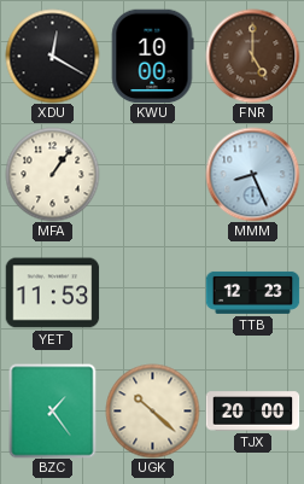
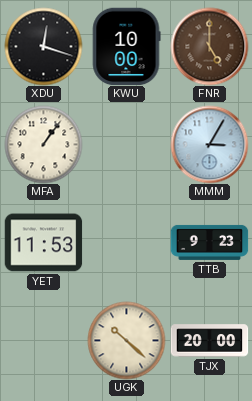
XDU: 12:20 -> 12:18 (43, 46)
MMM: 8:26 -> 3:05 (209, 144)
TTB: 12:23 -> 9:23 (209, 242)
BZC: 1:24 -> none (53, 410)
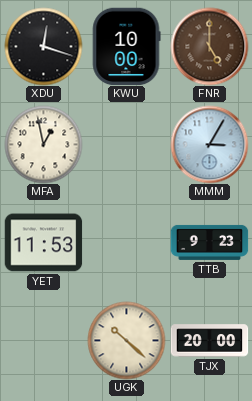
MFA: 1:06 -> 12:58 (43, 144)
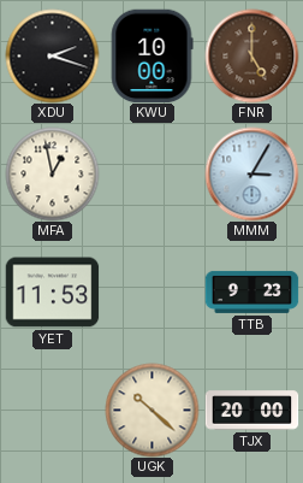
XDU: 12:18 -> 2:18 (52, 55)
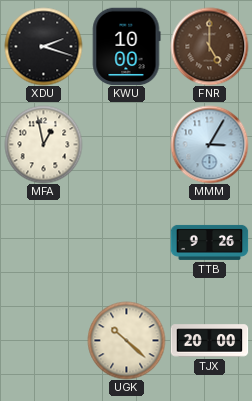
YET: 11:53 -> none (52, 293)
TTB: 9:23 -> 9:26 (209, 242)
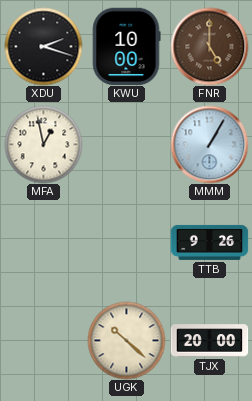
MMM: 3:05 -> 1:05 (209, 144)
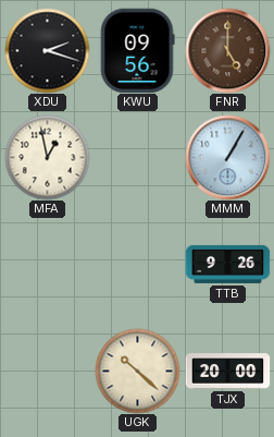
KWU: 10:00 -> 09:56 (137, 50)
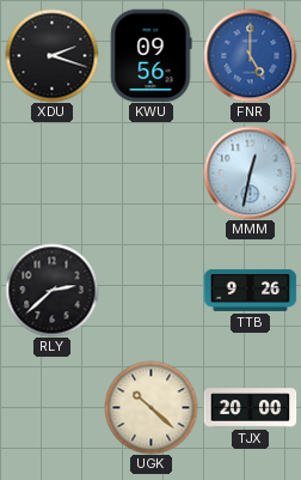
FNR dial: brown -> blue (250, 55)
MFA: 12:58 -> none (47, 157)
MMM: 1:05 -> 12:32 (250, 172)
RLY: none -> 2:38 (51, 290)
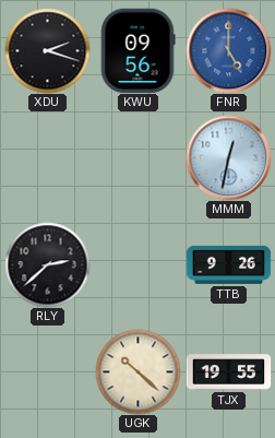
TJX: 20:00 -> 19:55 (228, 372)
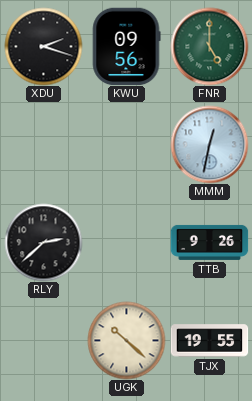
FNR dial: blue -> green (209, 46)
